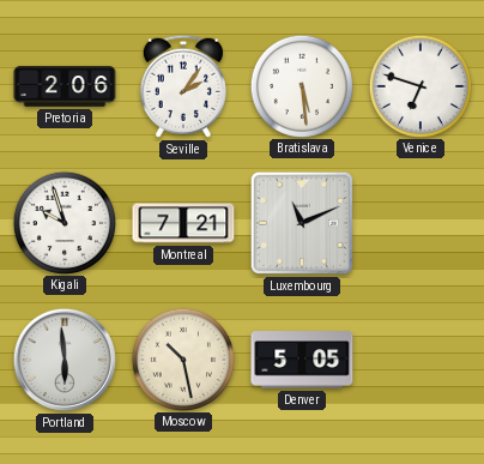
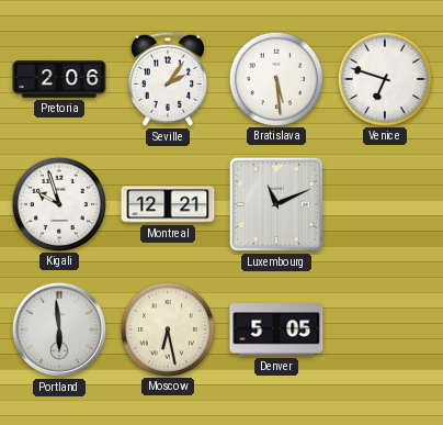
Montreal: 7:21 -> 12:21 (168, 204)
Moscow: 10:28 -> 6:28 (167, 328)
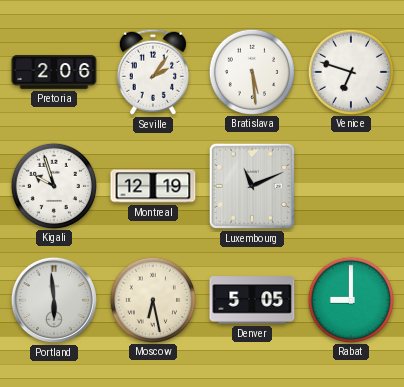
Montreal: 12:21 -> 12:19 (153, 186)
Rabat: none -> 9:00 (350, 299)
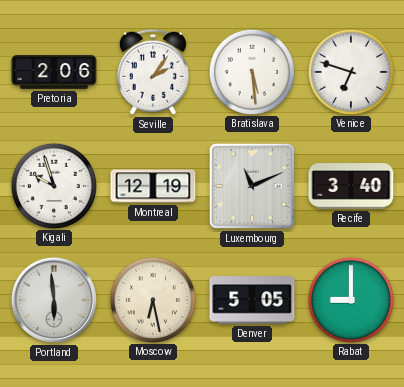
Recife: none -> 3:40 (351, 186)
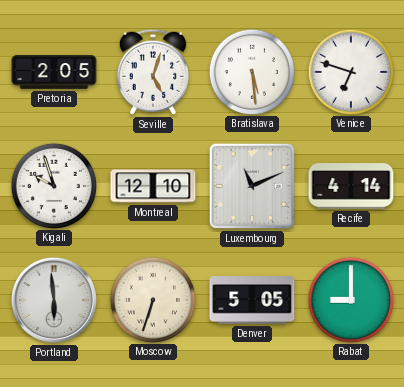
Pretoria: 2:06 -> 2:05 (54, 72)
Seville: 2:06 -> 5:03 (153, 72)
Montreal: 12:19 -> 12:10 (153, 186)
Recife: 3:40 -> 4:14 (351, 186)
Moscow: 6:28 -> 6:33 (152, 299)
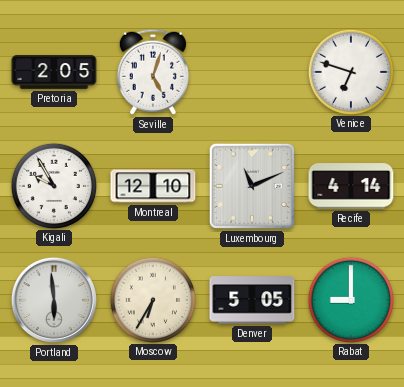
Bratislava: 5:29 -> none (251, 71)
Kigali: 9:57 -> 9:55 (53, 185)
Moscow: 6:33 -> 6:35 (152, 299)
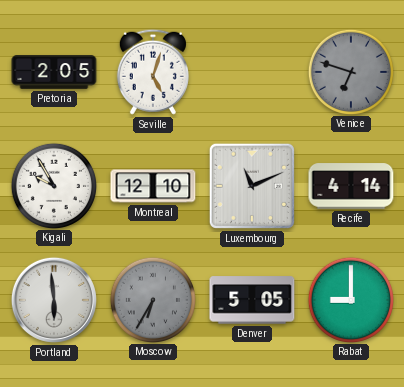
Venice dial: white -> grey (350, 71)
Moscow dial: cream -> grey (152, 299)
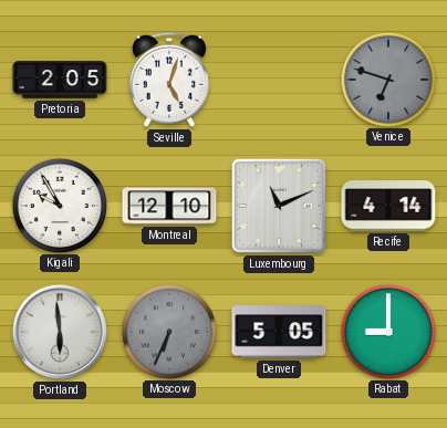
Moscow: 6:35 -> 6:34 (168, 331)
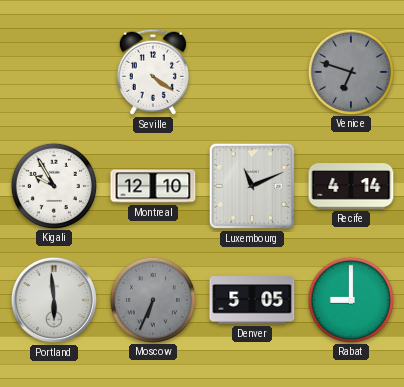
Pretoria: 2:05 -> none (60, 80)
Seville: 5:03 -> 4:21 (153, 72)
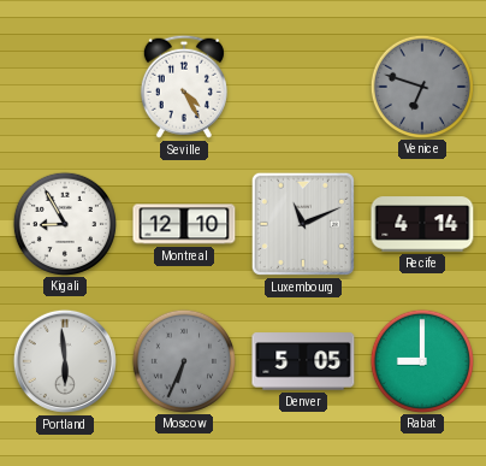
Seville: 4:21 -> 4:25 (184, 87)
Kigali: 9:55 -> 8:55 (64, 223)
